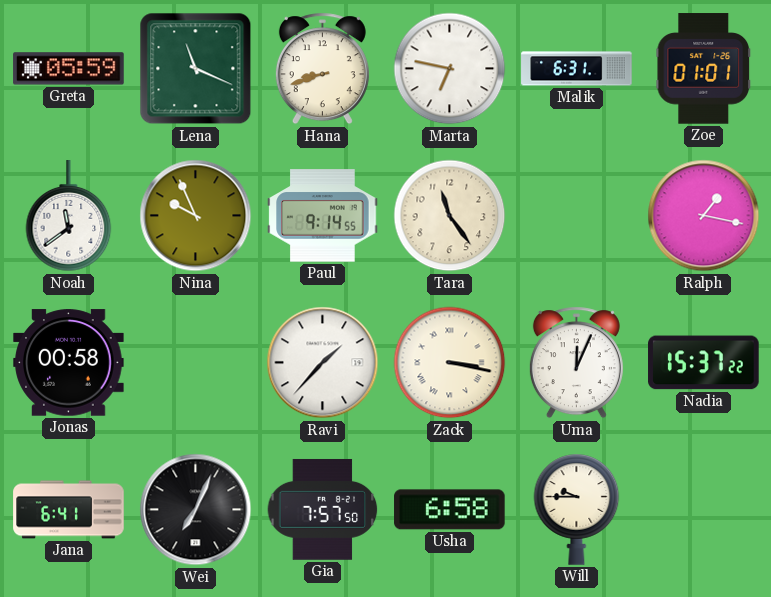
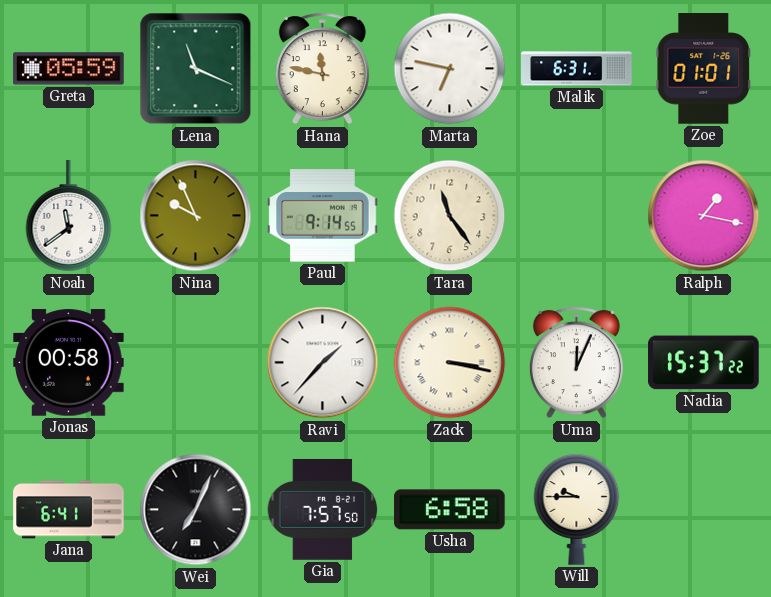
Hana: 8:42 -> 11:47 (322, 69)
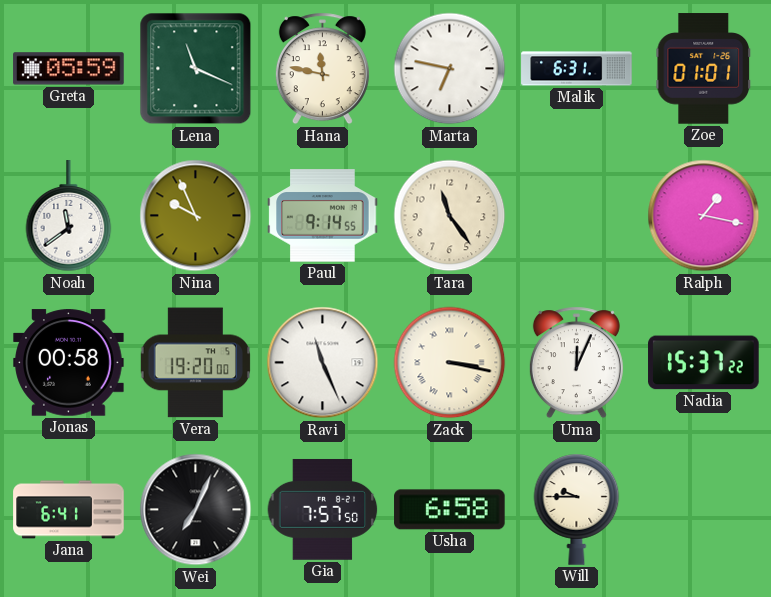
Vera: none -> 19:20 (195, 363)
Ravi: 1:37 -> 11:26 (323, 363)
